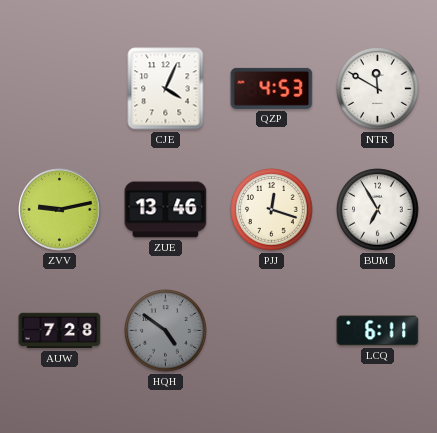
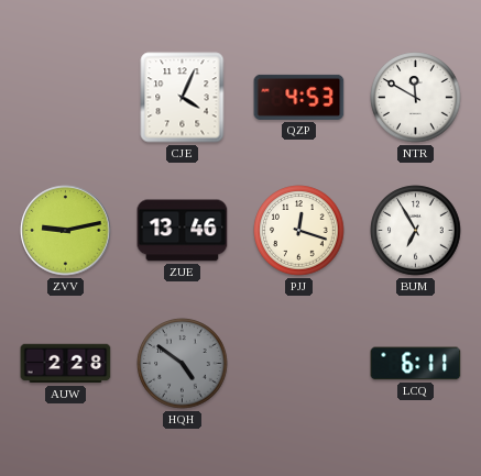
AUW: 7:28 -> 2:28 (66, 364)
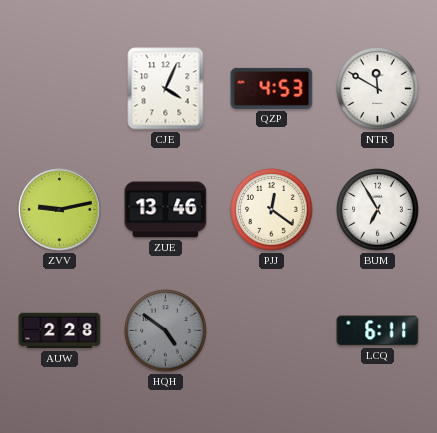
PJJ: 12:18 -> 12:21 (272, 210)
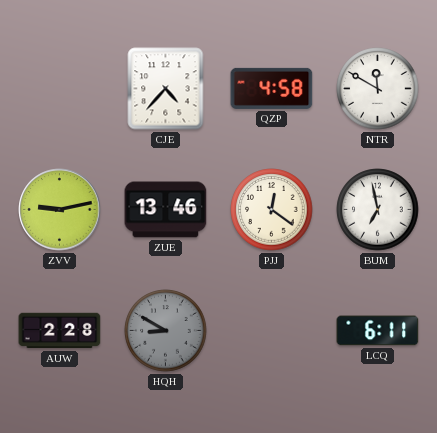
CJE: 4:04 -> 4:37 (166, 89)
QZP: 4:53 -> 4:58 (272, 88)
BUM: 6:55 -> 6:58 (378, 210)
HQH: 4:51 -> 8:50 (166, 331)
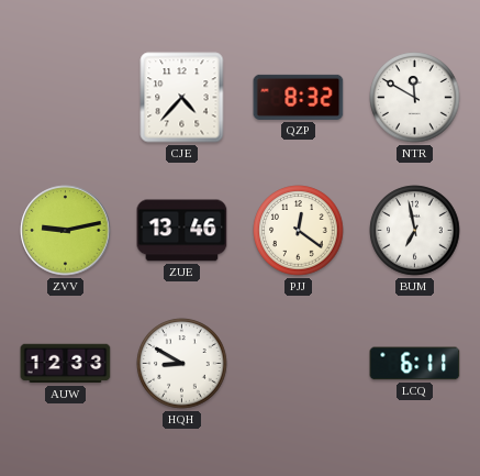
QZP: 4:58 -> 8:32 (299, 97)
AUW: 2:28 -> 12:33 (66, 364)
HQH dial: grey -> white (182, 364)
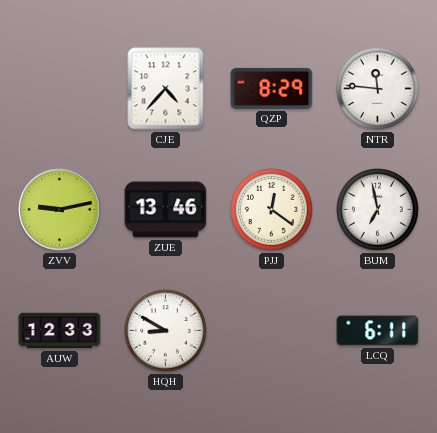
QZP: 8:32 -> 8:29 (272, 88)
NTR: 11:50 -> 11:46 (378, 89)
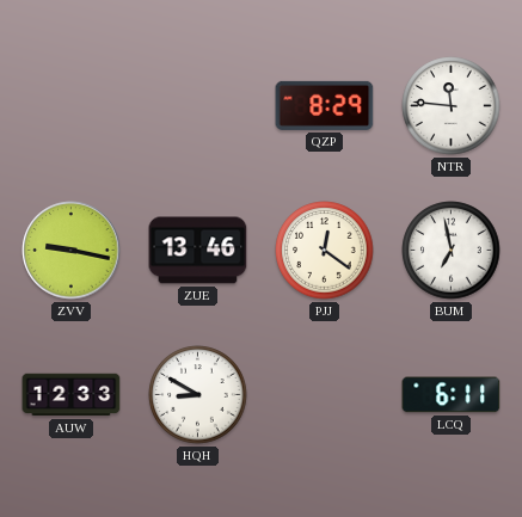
CJE: 4:37 -> none (166, 89)
ZVV: 9:13 -> 9:17 (72, 251)
